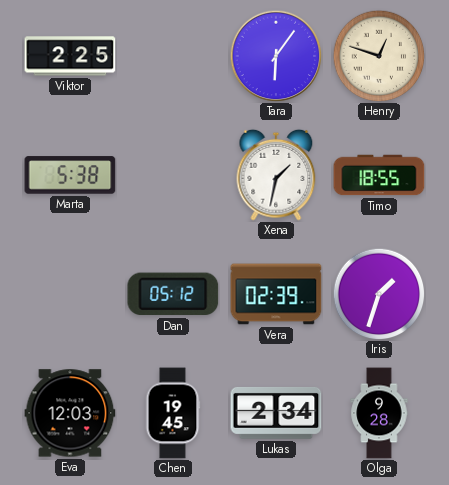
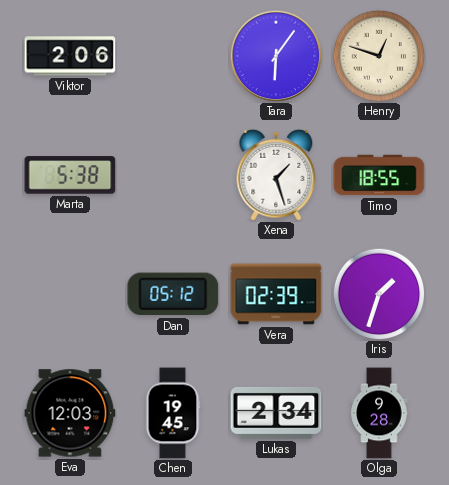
Viktor: 2:25 -> 2:06 (70, 56)
Xena: 1:32 -> 1:27 (276, 175)
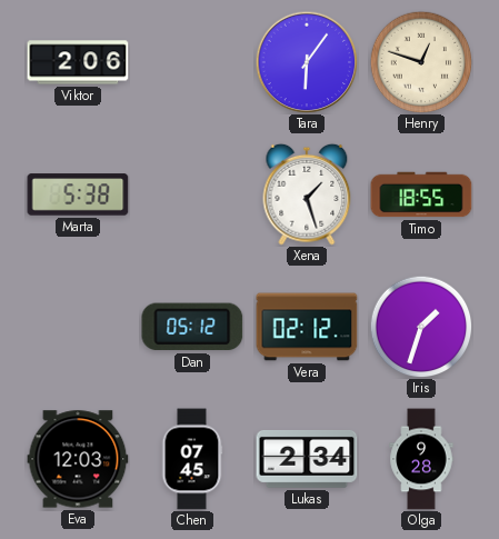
Vera: 02:39 -> 02:12 (307, 327)
Chen: 19:45 -> 07:45 (192, 459)
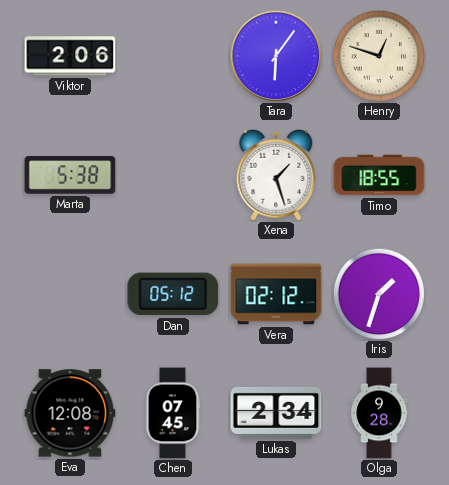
Eva: 12:03 -> 12:08 (70, 413)
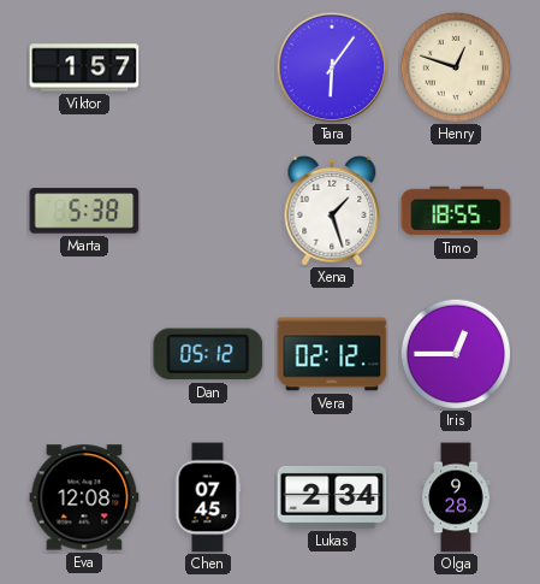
Viktor: 2:06 -> 1:57 (84, 67)
Iris: 1:33 -> 12:45 (456, 354)
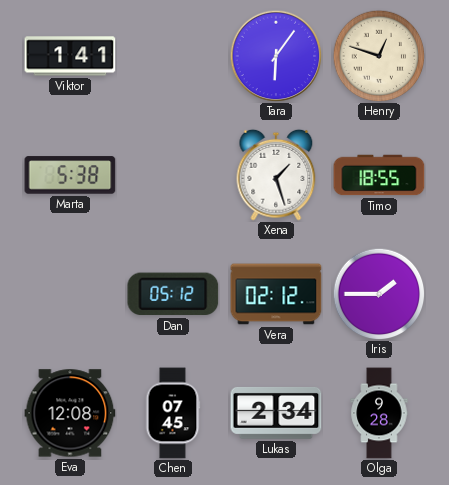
Viktor: 1:57 -> 1:41 (70, 56)
Iris: 12:45 -> 1:45 (379, 294)
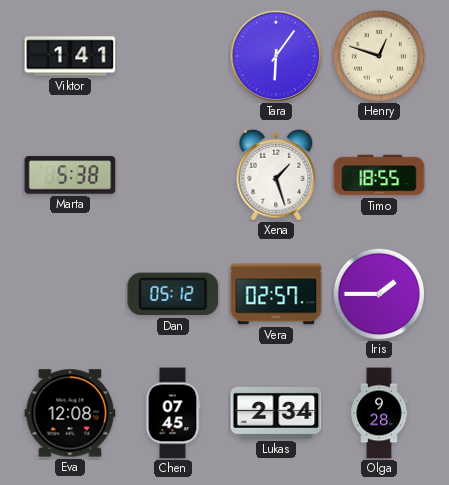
Vera: 02:12 -> 02:57 (276, 294)
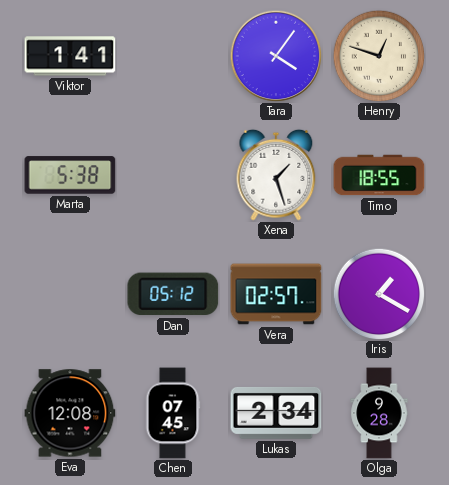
Tara: 6:06 -> 4:06 (276, 56)
Iris: 1:45 -> 1:20 (379, 294)
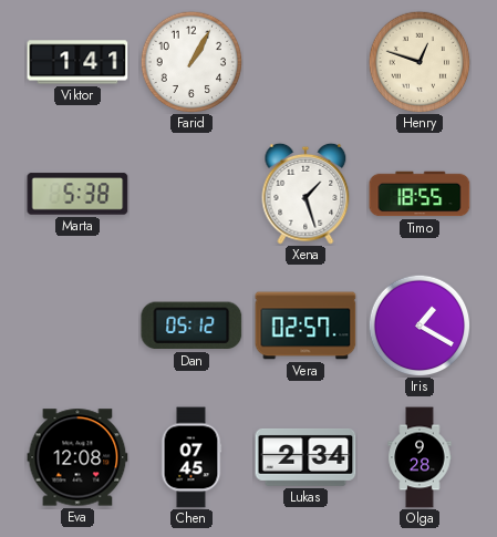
Farid: none -> 1:05 (191, 62)
Tara: 4:06 -> none (276, 56)
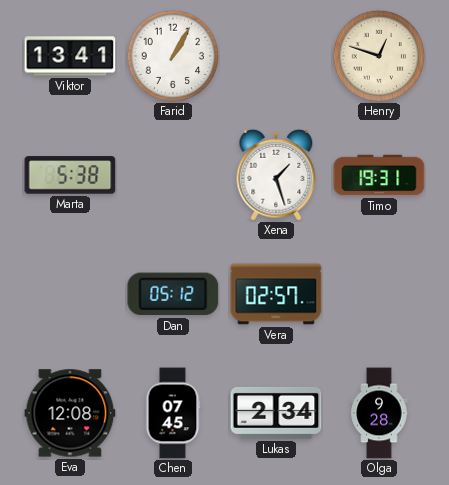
Viktor: 1:41 -> 13:41 (70, 56)
Timo: 18:55 -> 19:31 (379, 175)
Iris: 1:20 -> none (420, 326)
